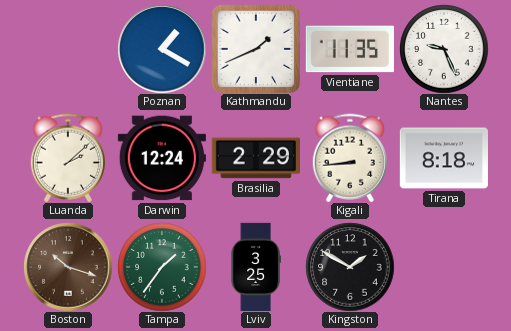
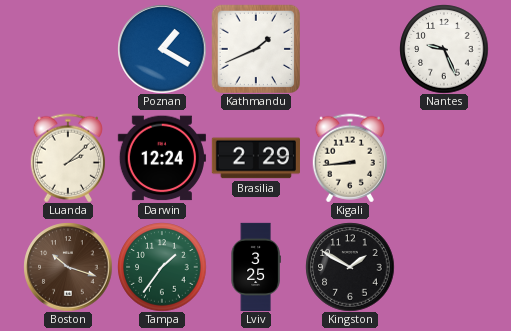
Vientiane: 11:35 -> none (350, 49)
Tirana: 8:18 -> none (444, 158)
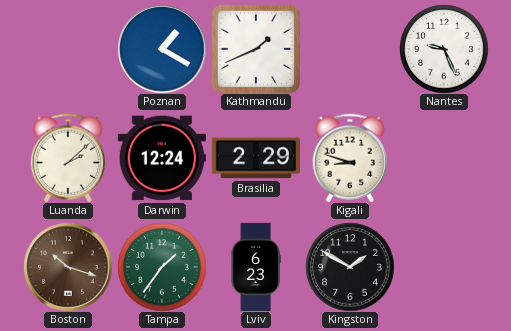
Kigali: 8:44 -> 8:48 (350, 158)
Lviv: 3:25 -> 6:23 (256, 266)
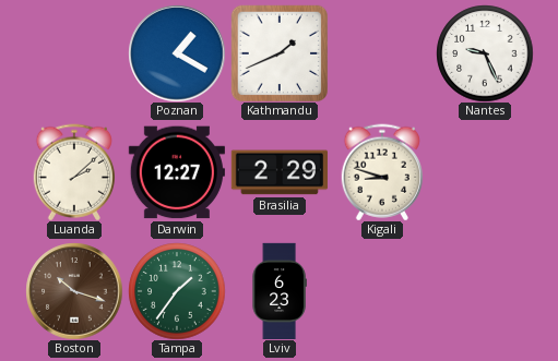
Darwin: 12:24 -> 12:27 (177, 172)
Kingston: 1:50 -> none (350, 267)
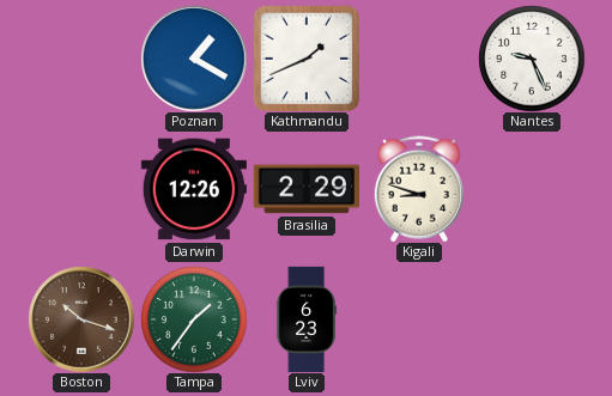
Luanda: 2:08 -> none (74, 172)
Darwin: 12:27 -> 12:26 (194, 189)
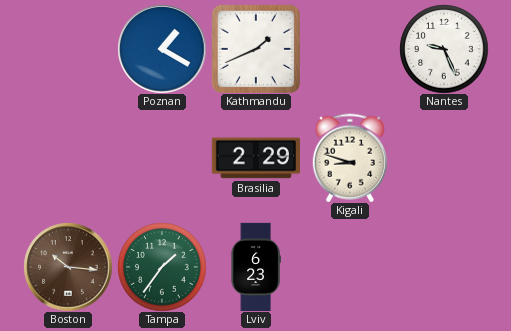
Darwin: 12:26 -> none (194, 189)
Boston: 10:18 -> 10:16 (68, 267)
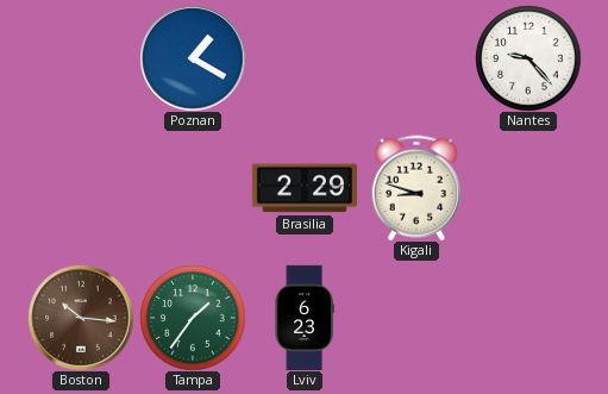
Kathmandu: 1:41 -> none (255, 48)
Nantes: 9:26 -> 9:23 (528, 58)
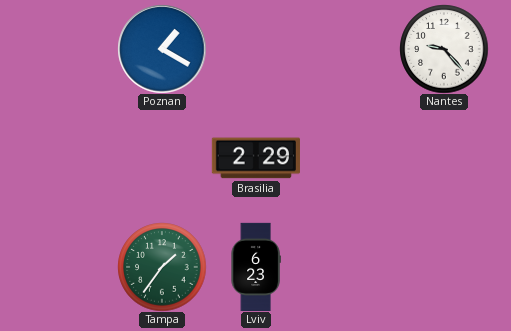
Kigali: 8:48 -> none (416, 188)
Boston: 10:16 -> none (81, 318)
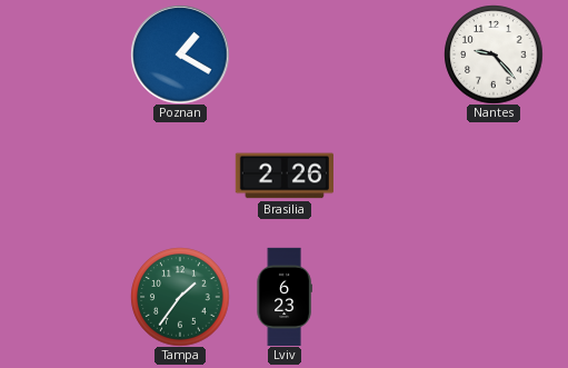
Brasilia: 2:29 -> 2:26 (285, 176)
